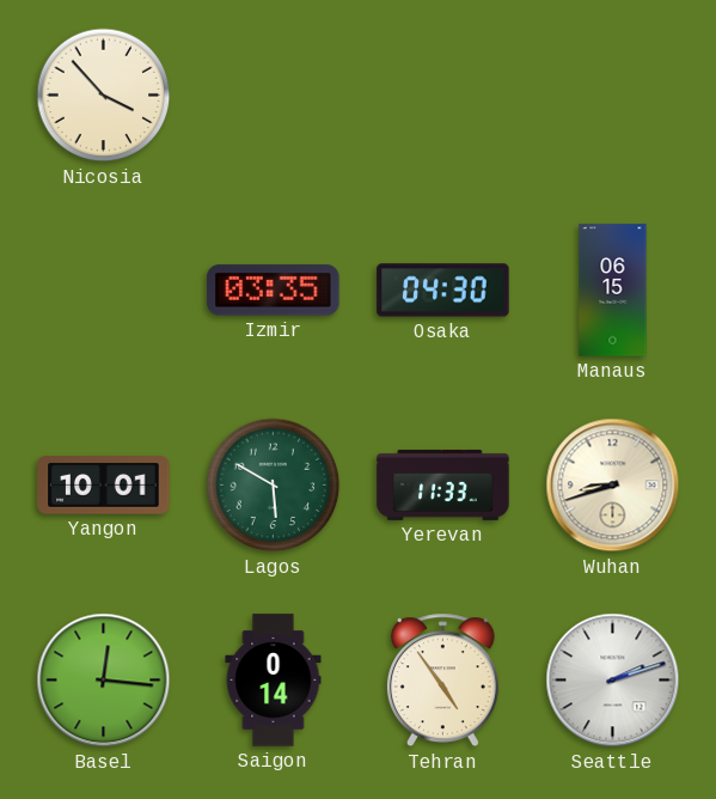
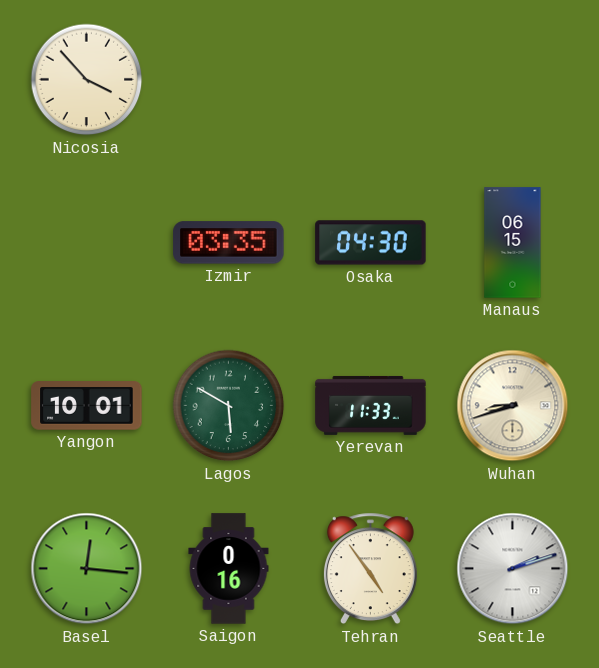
Saigon: 0:14 -> 0:16 (229, 569)
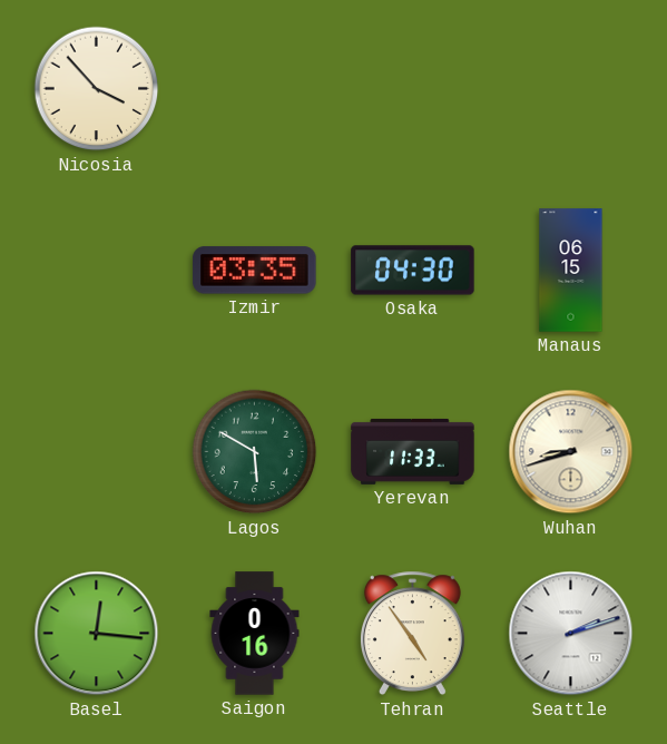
Yangon: 10:01 -> none (87, 406)
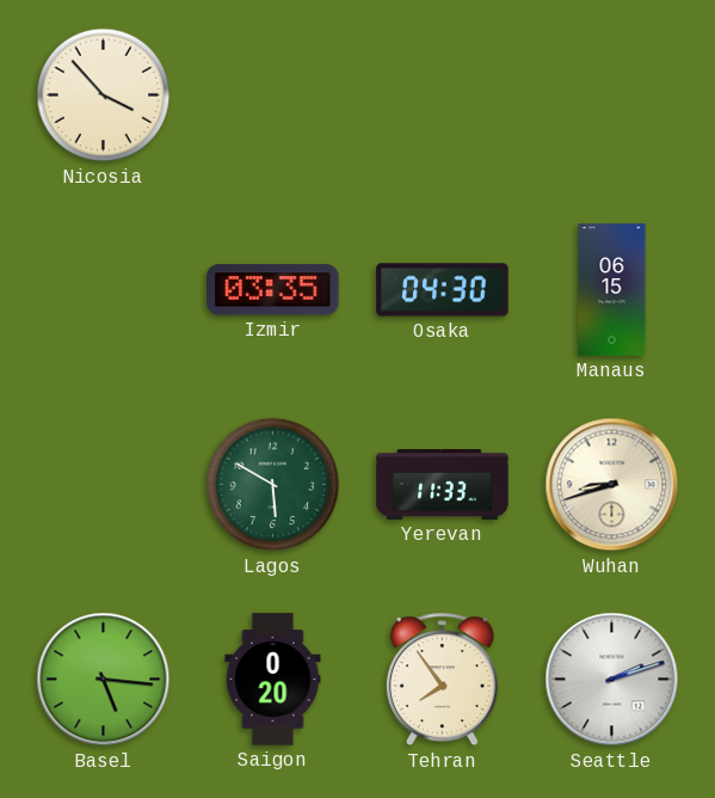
Basel: 12:16 -> 5:16 (104, 680)
Saigon: 0:16 -> 0:20 (273, 680)
Tehran: 4:54 -> 7:54 (442, 680)
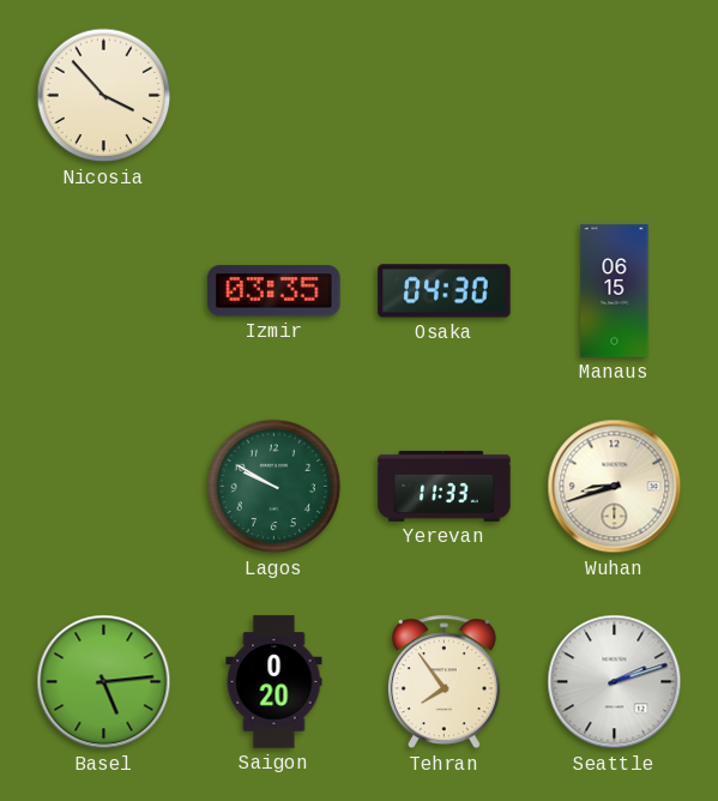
Lagos: 5:50 -> 9:50 (274, 487)
Basel: 5:16 -> 5:14 (104, 682)
